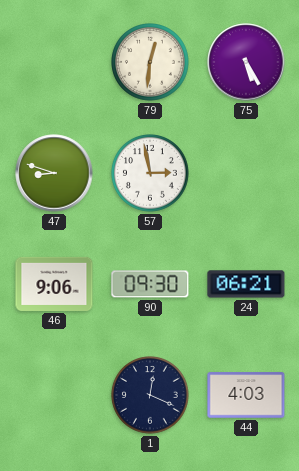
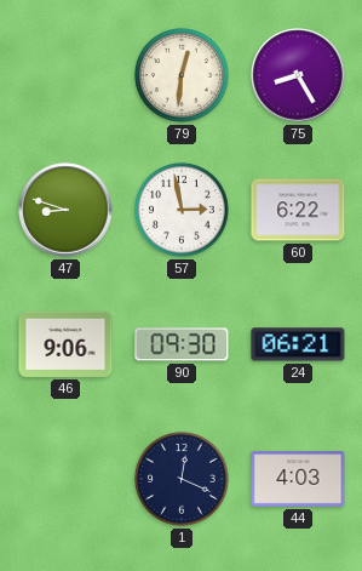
75: 5:25 -> 8:25 (298, 75)
60: none -> 6:22 (298, 210)
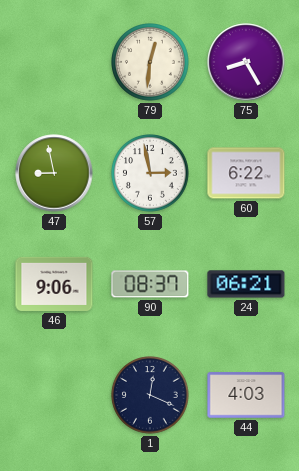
47: 8:48 -> 8:58 (54, 173)
90: 09:30 -> 08:37 (150, 284)
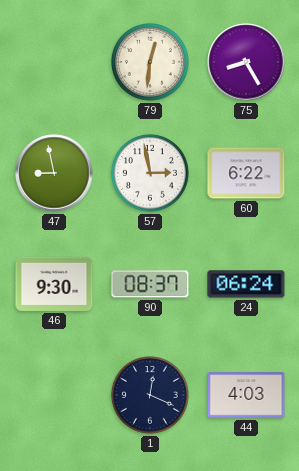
46: 9:06 -> 9:30 (54, 284)
24: 06:21 -> 06:24 (246, 284)
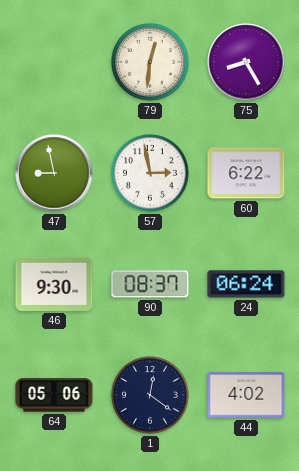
64: none -> 05:06 (54, 395)
1: 12:19 -> 12:21 (151, 396)
44: 4:03 -> 4:02 (246, 395)
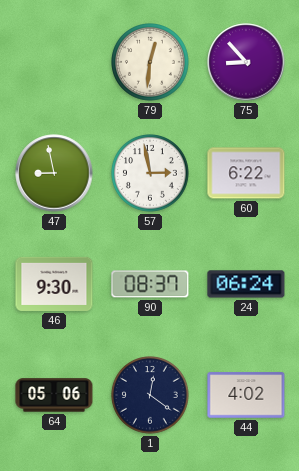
75: 8:25 -> 8:53 (246, 62)
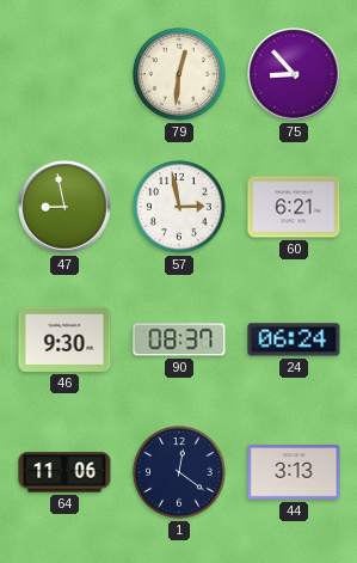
60: 6:22 -> 6:21 (294, 207)
64: 05:06 -> 11:06 (64, 472)
44: 4:02 -> 3:13 (294, 472)
